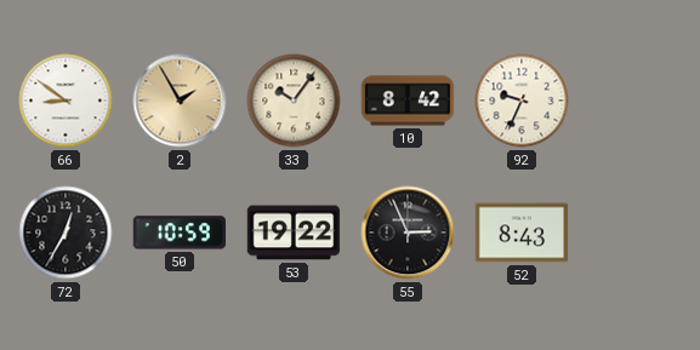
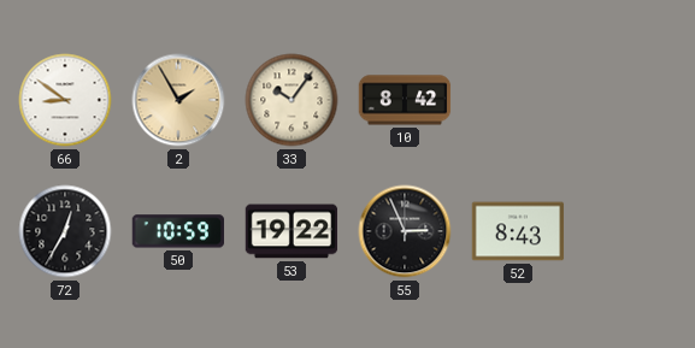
92: 9:34 -> none (522, 101)
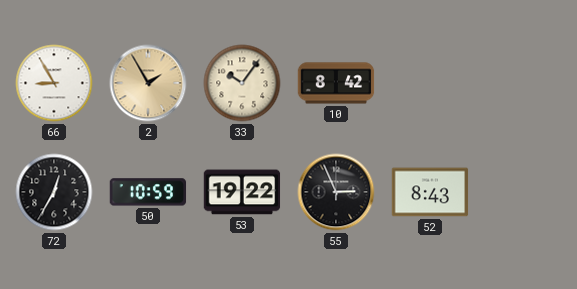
66: 8:51 -> 8:55 (54, 83)
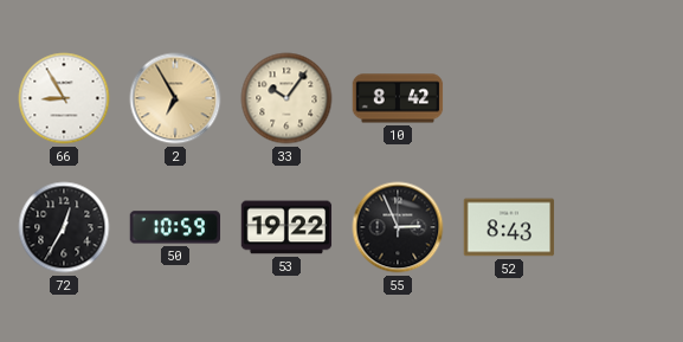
2: 1:55 -> 6:55 (175, 98)
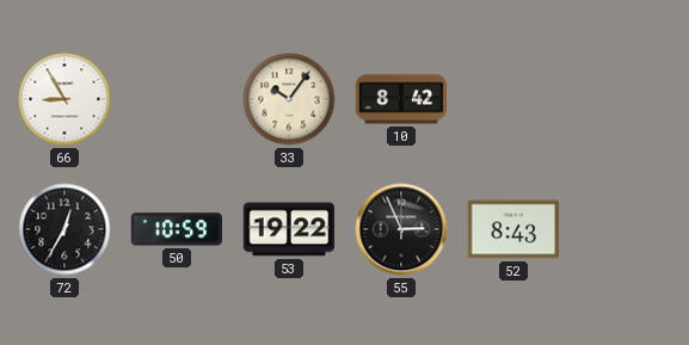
2: 6:55 -> none (175, 98)
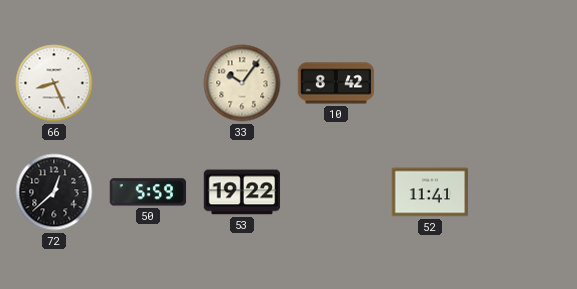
66: 8:55 -> 8:26 (54, 83)
72: 12:35 -> 12:38 (54, 192)
50: 10:59 -> 5:59 (148, 192)
55: 2:56 -> none (401, 229)
52: 8:43 -> 11:41 (430, 192)
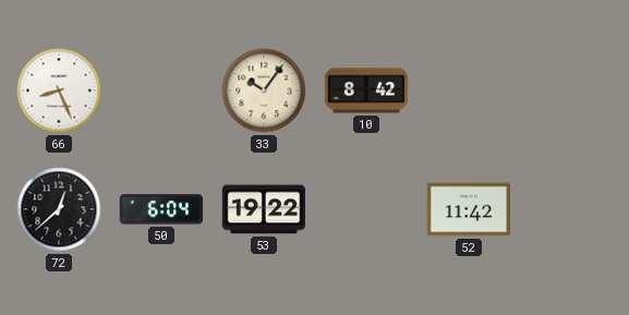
50: 5:59 -> 6:04 (161, 209)
52: 11:41 -> 11:42 (469, 209)
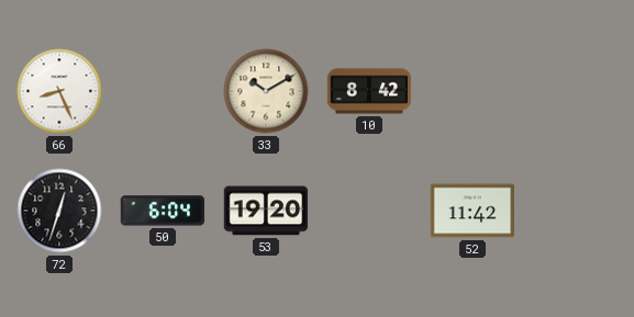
33: 10:06 -> 10:10 (266, 91)
72: 12:38 -> 12:33 (59, 211)
53: 19:22 -> 19:20 (266, 211)
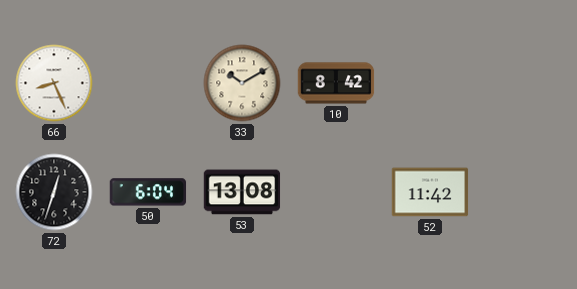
53: 19:20 -> 13:08 (242, 192)
